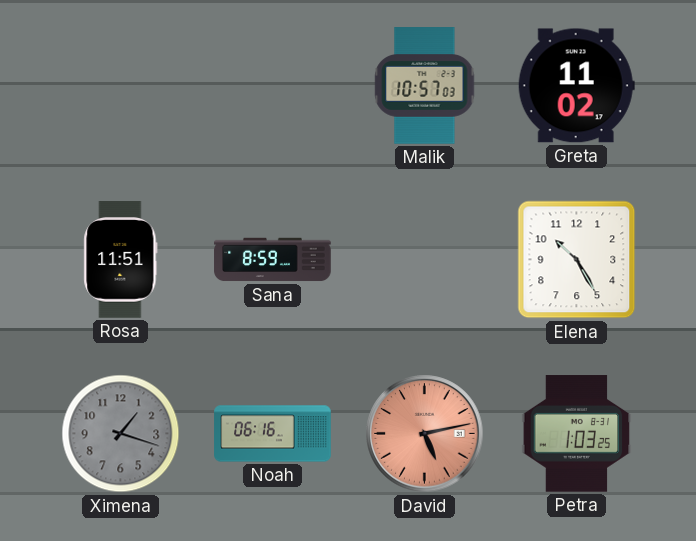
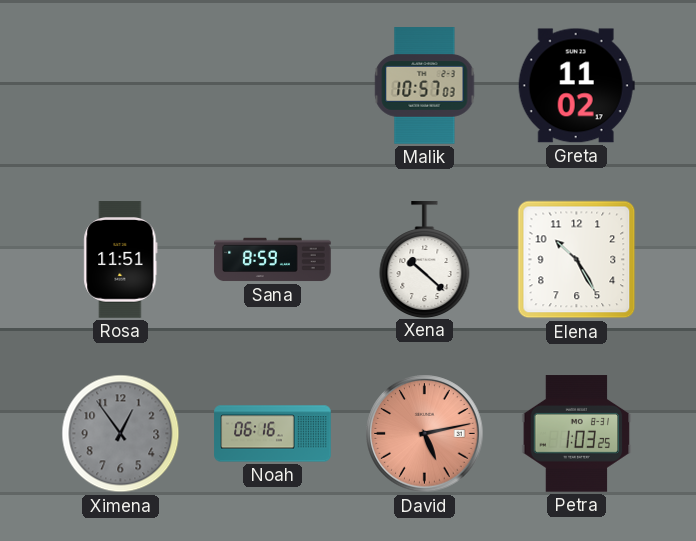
Xena: none -> 10:22 (425, 259)
Ximena: 1:18 -> 12:54 (121, 434)
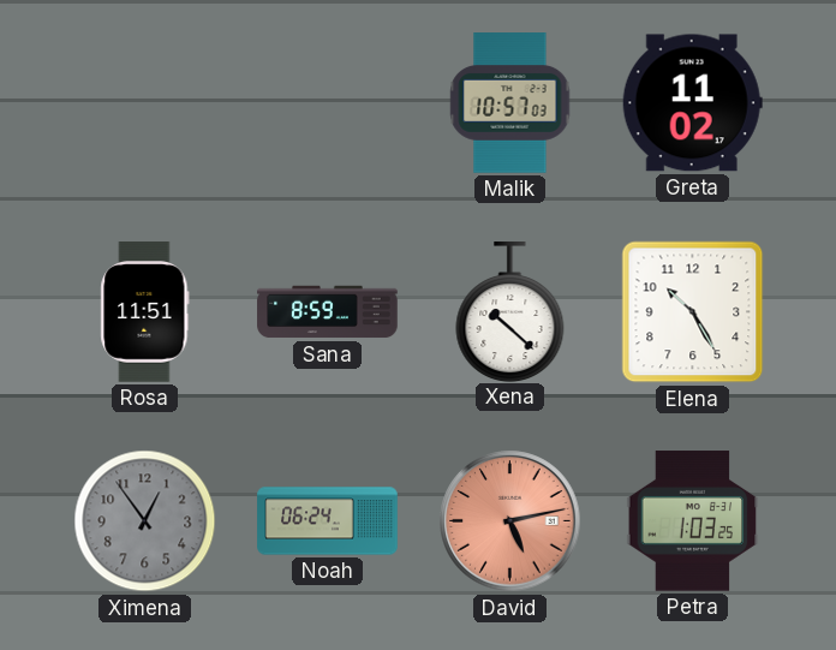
Noah: 06:16 -> 06:24 (328, 521)
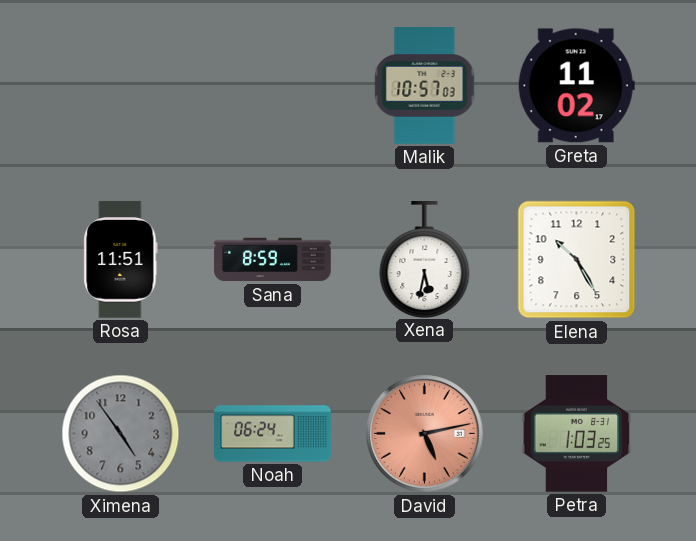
Xena: 10:22 -> 5:32 (425, 259)
Ximena: 12:54 -> 4:54 (121, 434)
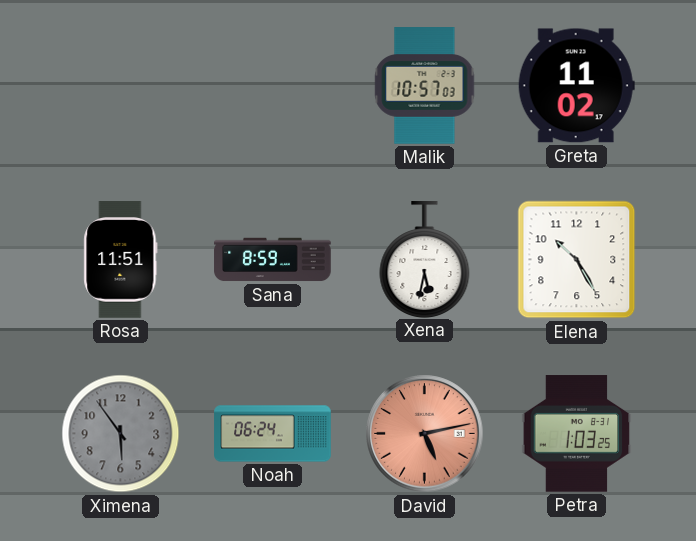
Ximena: 4:54 -> 5:54 (121, 434)
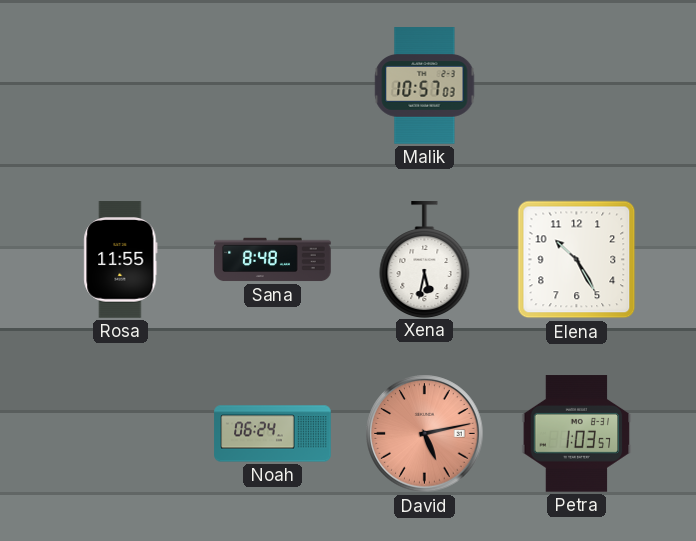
Greta: 11:02 -> none (576, 86)
Rosa: 11:51 -> 11:55 (121, 260)
Sana: 8:59 -> 8:48 (273, 260)
Ximena: 5:54 -> none (121, 434)
Petra: 1:03:25 -> 1:03:57 (577, 434)
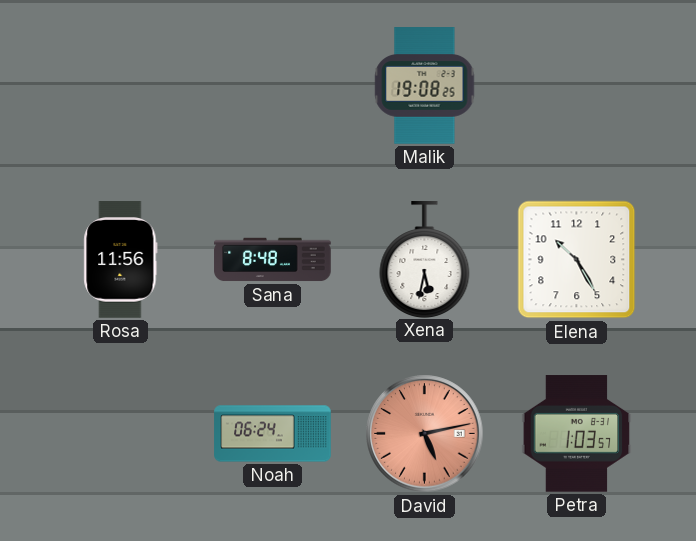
Malik: 10:57 -> 19:08 (425, 86)
Rosa: 11:55 -> 11:56 (121, 260)
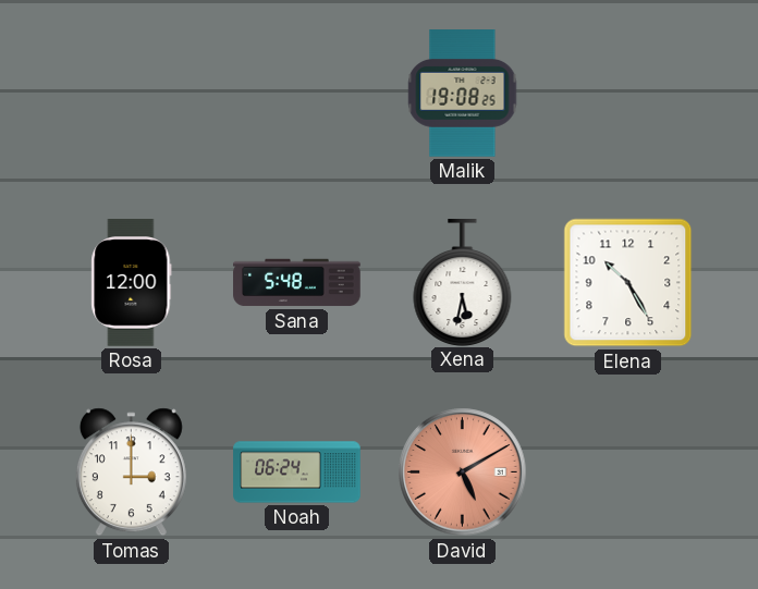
Rosa: 11:56 -> 12:00 (132, 283)
Sana: 8:48 -> 5:48 (297, 283)
Tomas: none -> 3:00 (131, 473)
David: 5:13 -> 5:10 (463, 473)
Petra: 1:03 -> none (577, 434)
